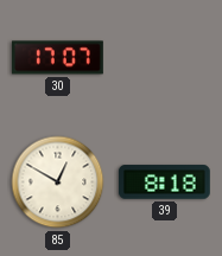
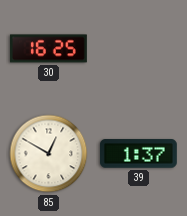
30: 17:07 -> 16:25 (48, 49)
39: 8:18 -> 1:37 (138, 154)
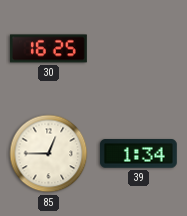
85: 12:50 -> 12:45 (49, 154)
39: 1:37 -> 1:34 (138, 154)
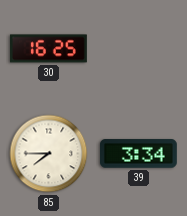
85: 12:45 -> 7:45 (49, 154)
39: 1:34 -> 3:34 (138, 154)
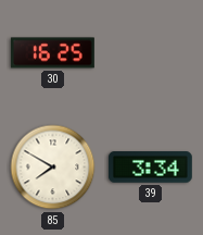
85: 7:45 -> 7:50 (53, 168)
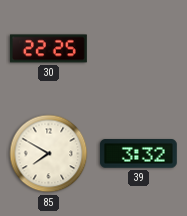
30: 16:25 -> 22:25 (48, 49)
39: 3:34 -> 3:32 (138, 154)
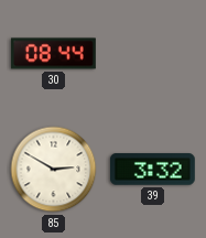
30: 22:25 -> 08:44 (53, 54)
85: 7:50 -> 2:50 (54, 170)
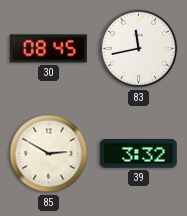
30: 08:44 -> 08:45 (48, 49)
83: none -> 11:43 (139, 49)
